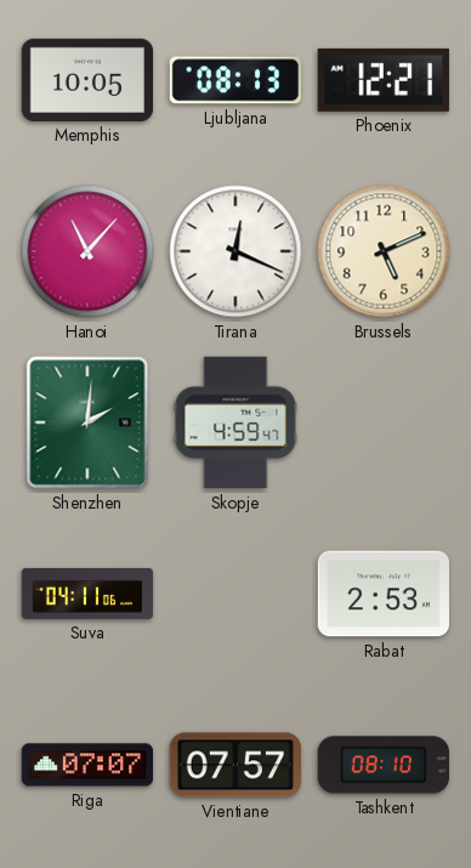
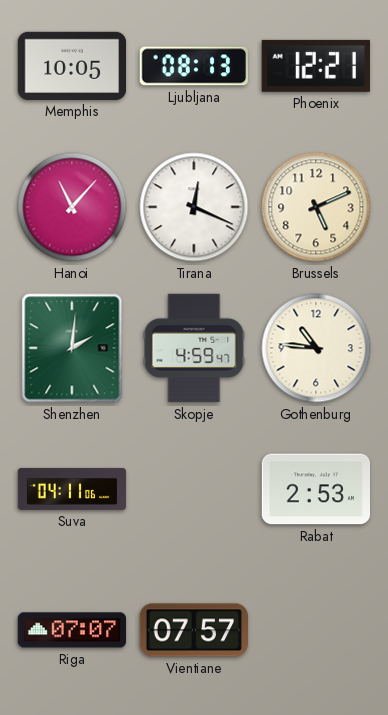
Gothenburg: none -> 10:46 (316, 348)
Tashkent: 08:10 -> none (382, 765)
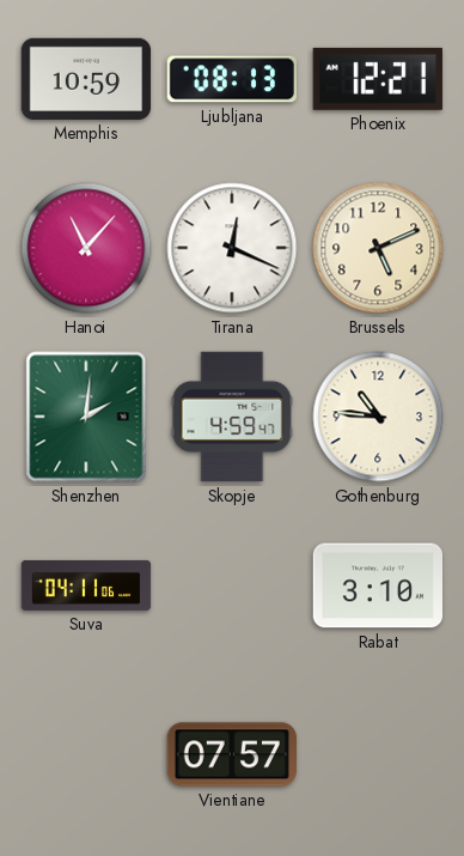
Memphis: 10:05 -> 10:59 (86, 79)
Rabat: 2:53 -> 3:10 (378, 585)
Riga: 07:07 -> none (72, 630)
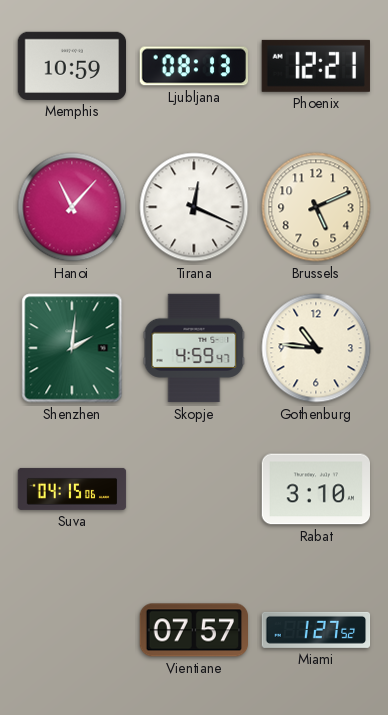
Suva: 04:11 -> 04:15 (72, 489)
Miami: none -> 1:27 (316, 630)
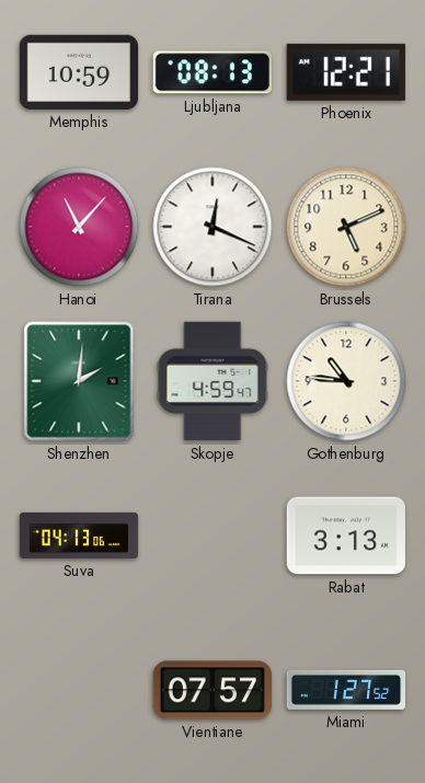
Suva: 04:15 -> 04:13 (79, 536)
Rabat: 3:10 -> 3:13 (346, 536)
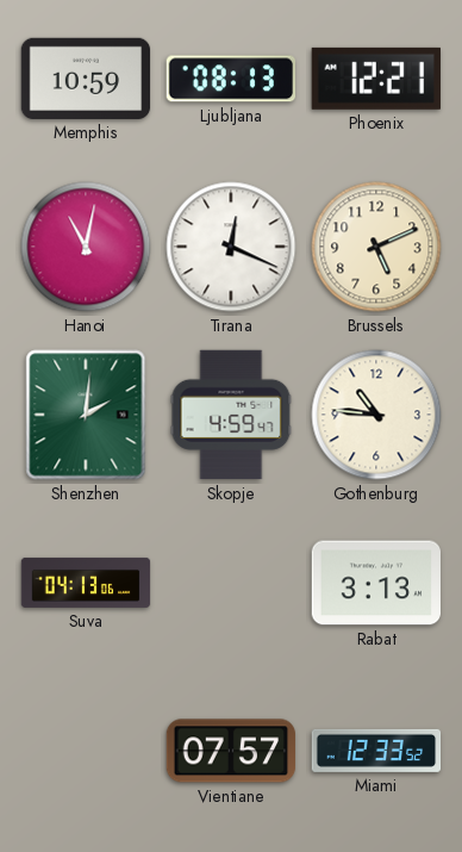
Hanoi: 11:07 -> 11:02 (86, 247)
Miami: 1:27 -> 12:33 (376, 751)
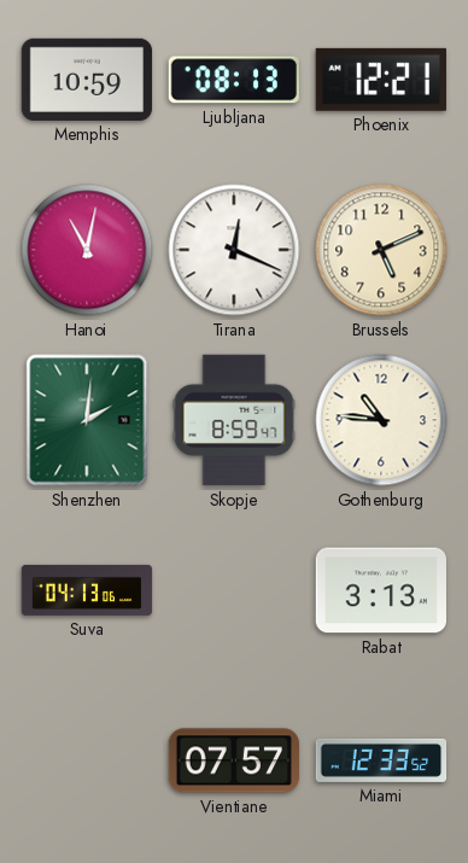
Skopje: 4:59 -> 8:59 (234, 420)
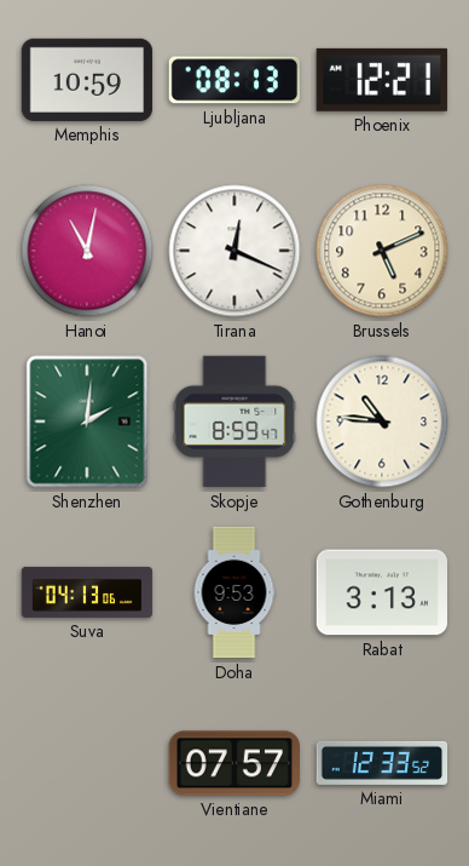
Doha: none -> 9:53 (234, 592)
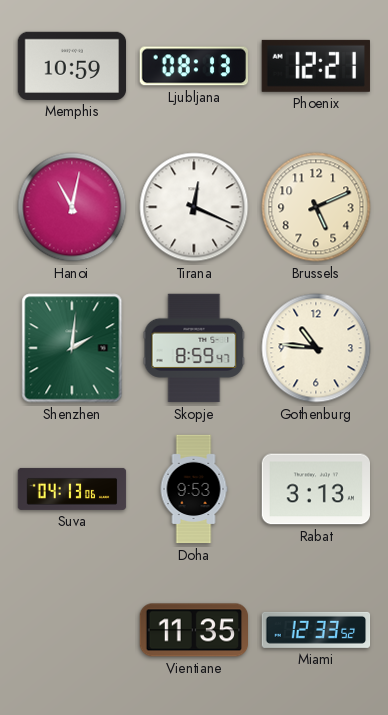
Vientiane: 07:57 -> 11:35 (193, 630)
